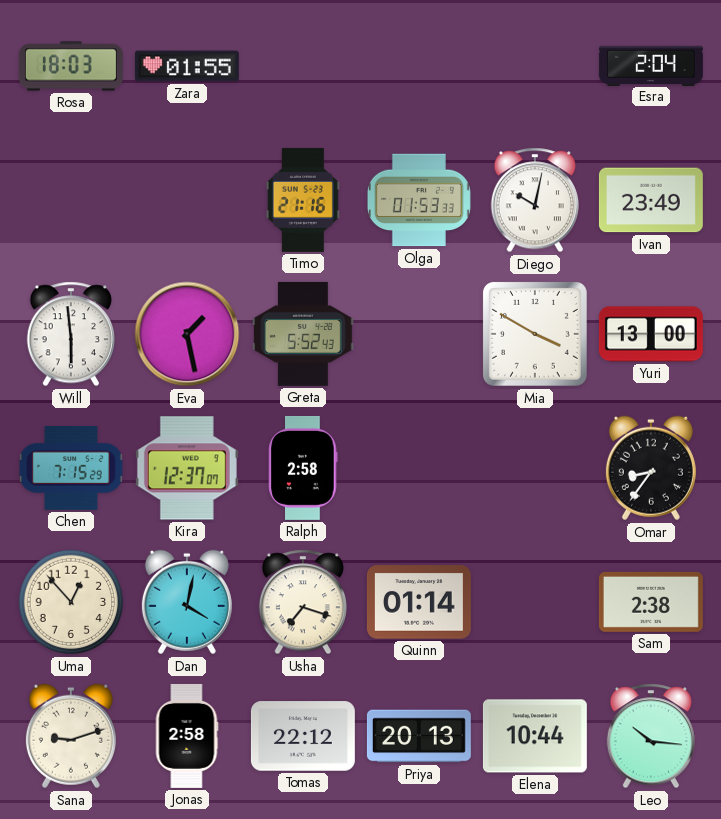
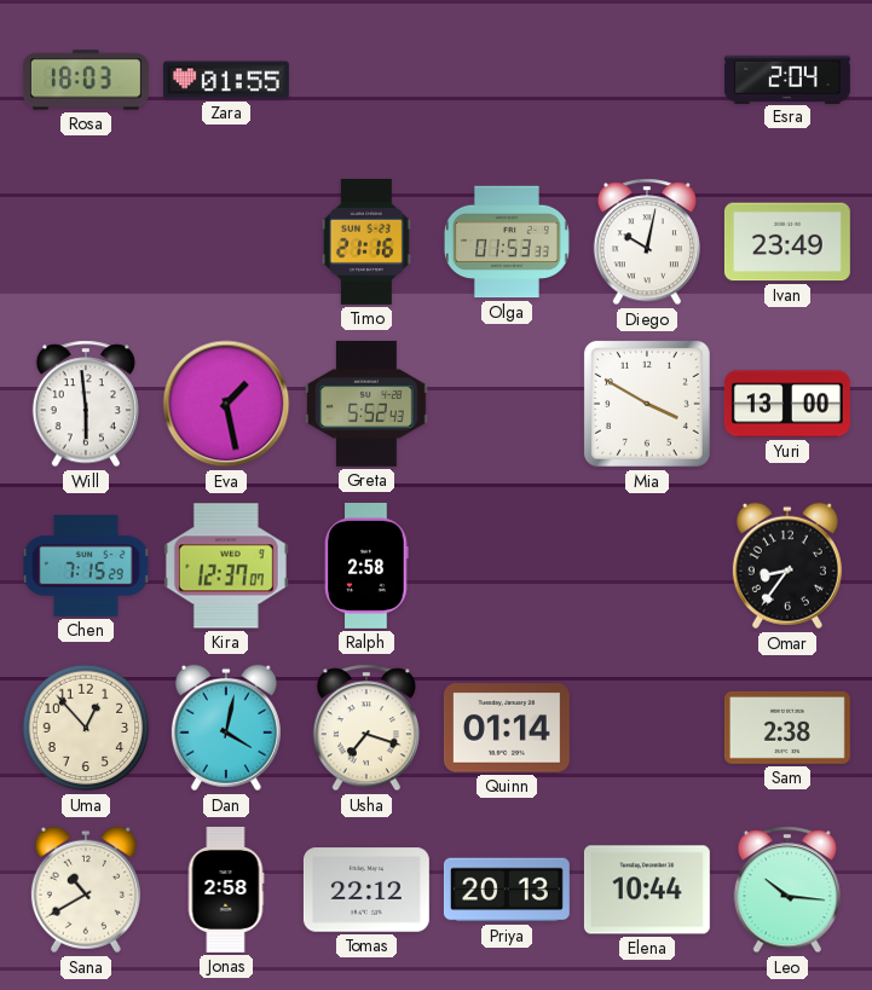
Sana: 9:12 -> 10:40 (86, 890)
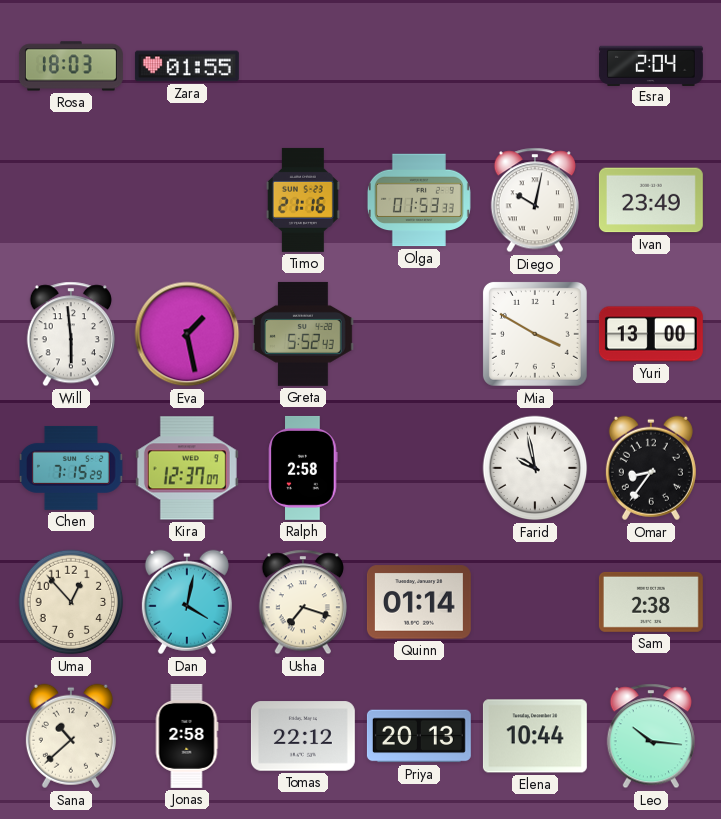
Farid: none -> 9:58 (535, 468)
Sana: 10:40 -> 10:38 (71, 736)
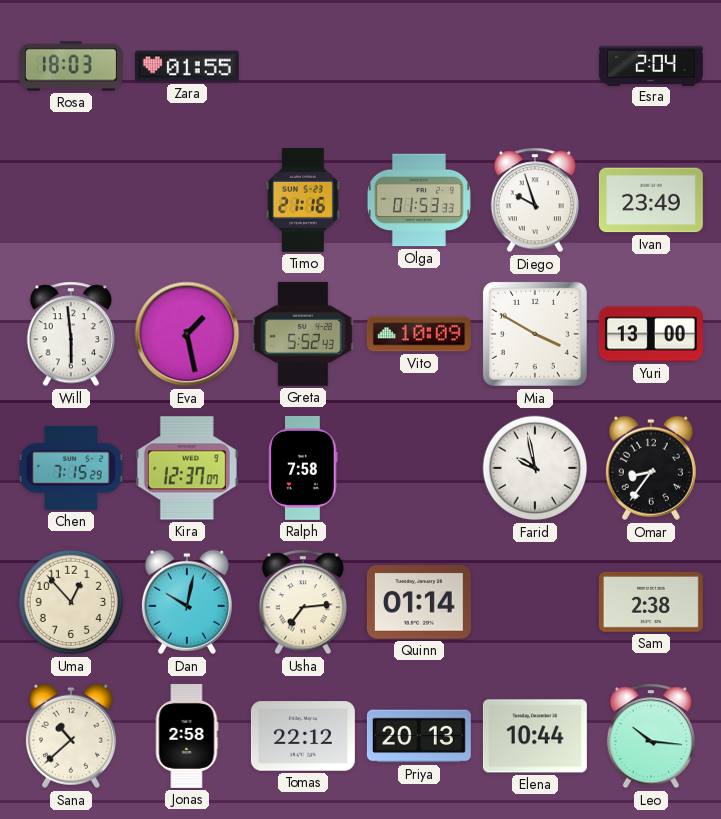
Diego: 10:02 -> 9:57 (535, 200)
Vito: none -> 10:09 (419, 334)
Ralph: 2:58 -> 7:58 (303, 468)
Dan: 4:02 -> 10:02 (187, 602)
Usha: 7:18 -> 7:14 (303, 602)
